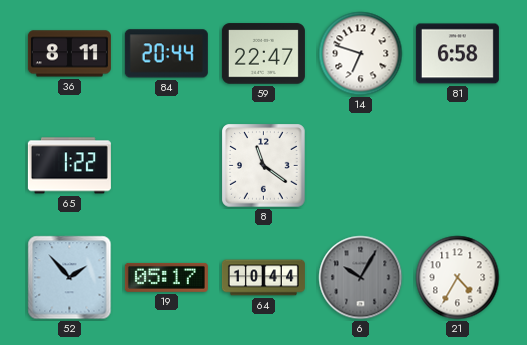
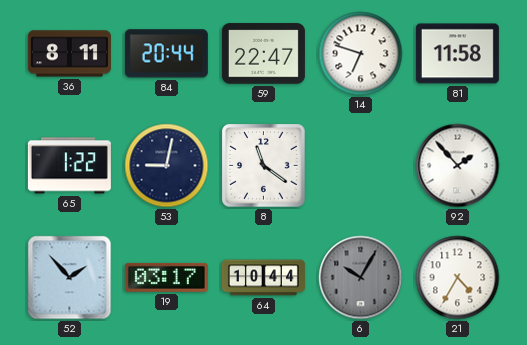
81: 6:58 -> 11:58 (457, 54)
53: none -> 9:02 (167, 166)
92: none -> 1:53 (458, 166)
19: 05:17 -> 03:17 (166, 277)
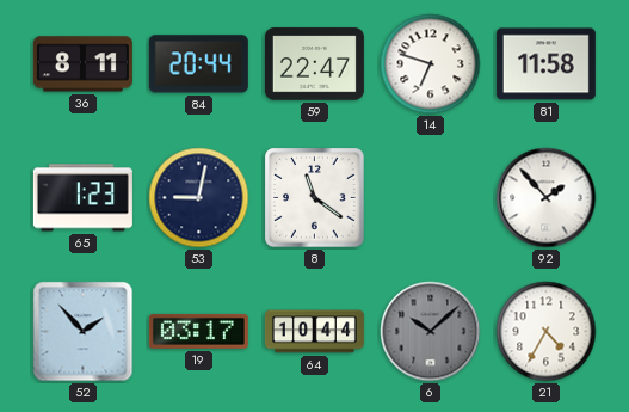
65: 1:22 -> 1:23 (82, 198)
6: 10:05 -> 10:08 (431, 332)
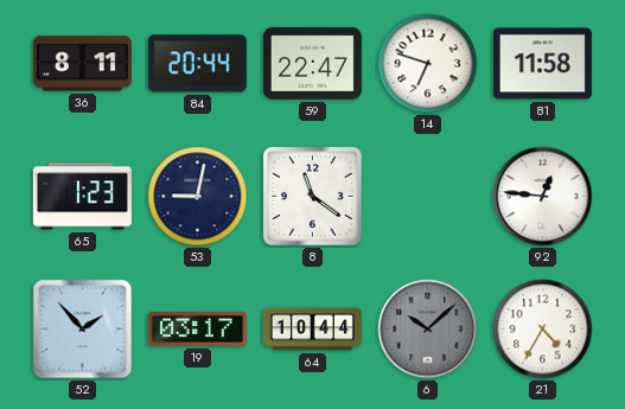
92: 1:53 -> 12:46 (543, 197)
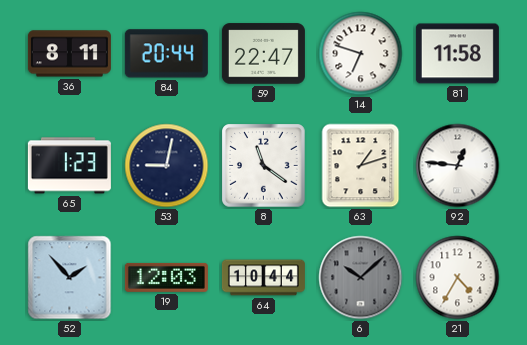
63: none -> 1:12 (361, 166)
19: 03:17 -> 12:03 (166, 277)
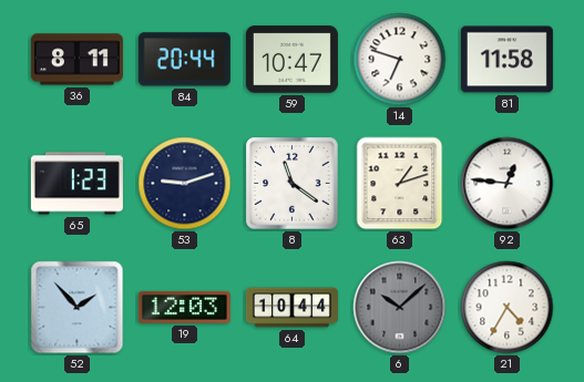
59: 22:47 -> 10:47 (291, 60)
53: 9:02 -> 9:12 (185, 184)
